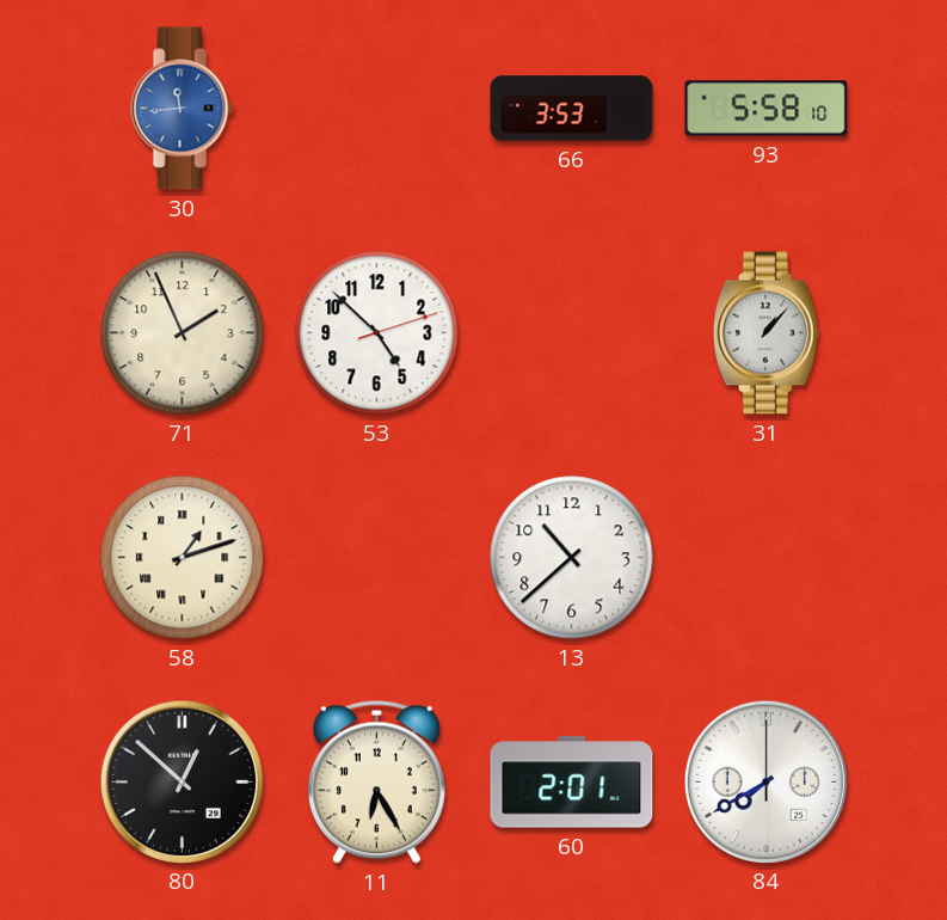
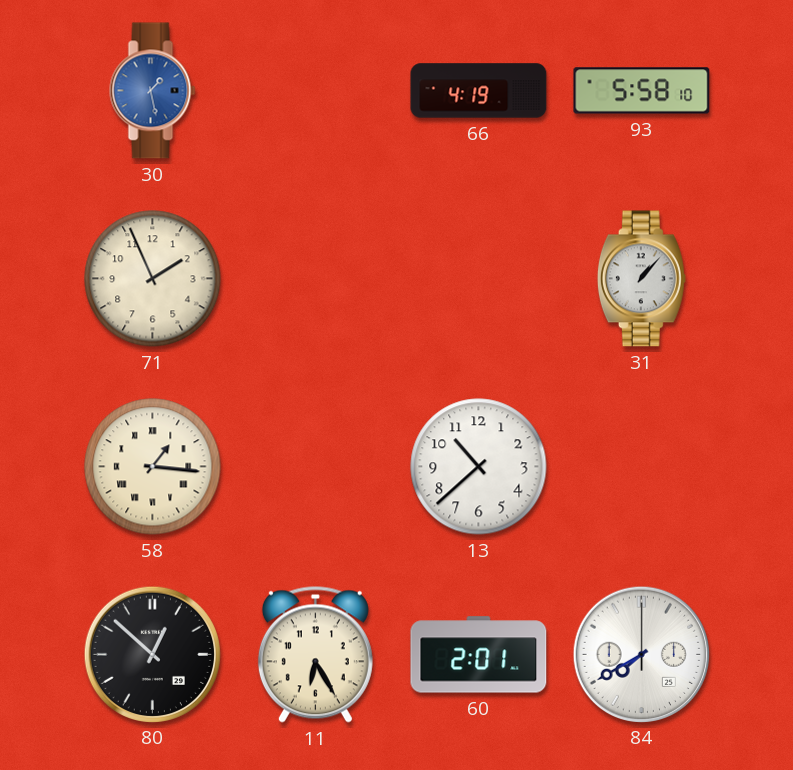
30: 11:44 -> 1:28 (153, 91)
66: 3:53 -> 4:19 (479, 91)
53: 4:52 -> none (377, 333)
58: 1:12 -> 1:16 (153, 467)
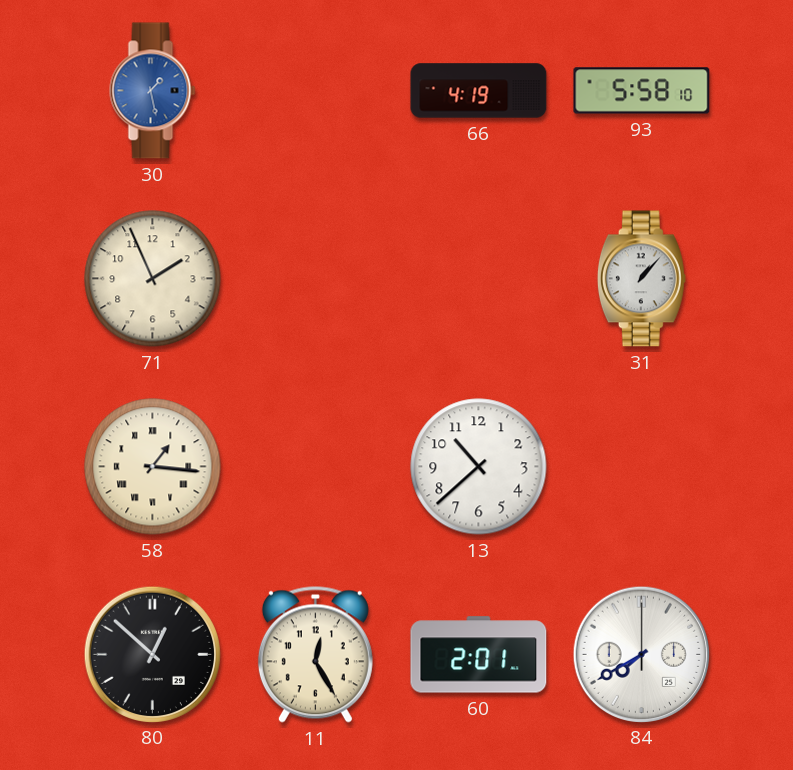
11: 6:25 -> 12:25 (315, 654)
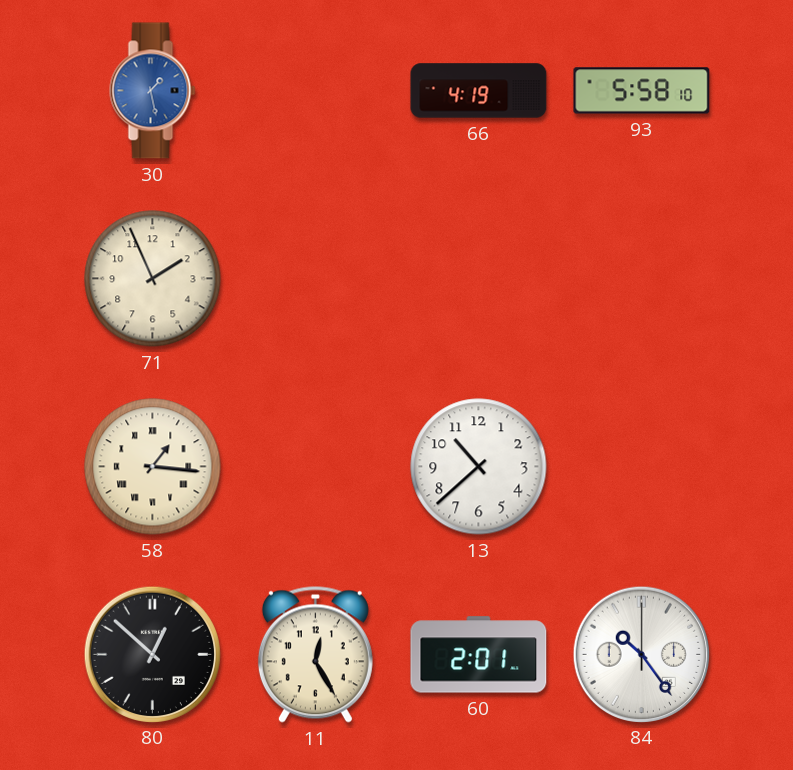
31: 1:07 -> none (641, 279)
84: 7:40 -> 10:24 (641, 654)
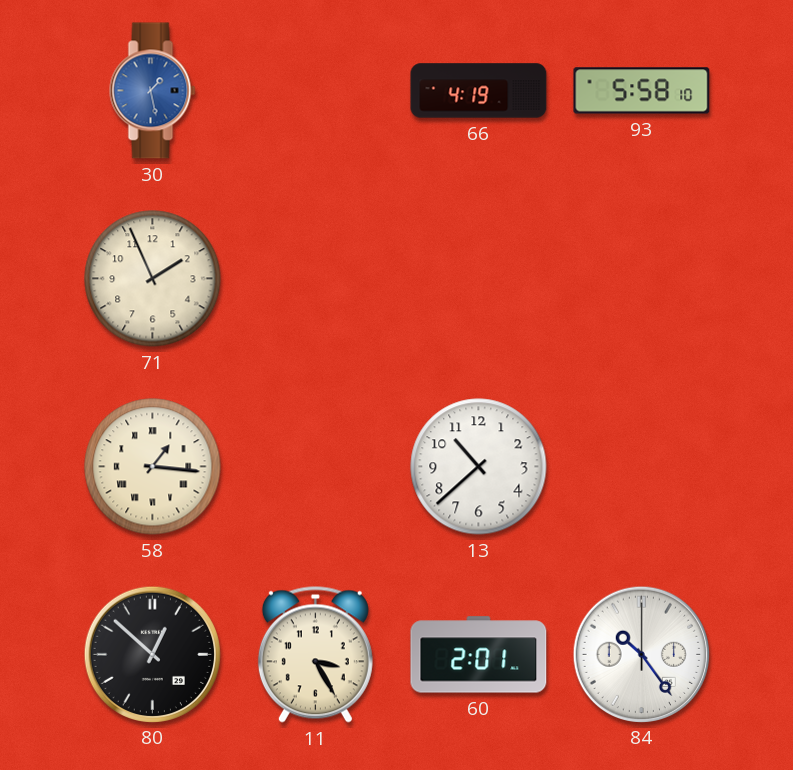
11: 12:25 -> 3:25 (315, 654)
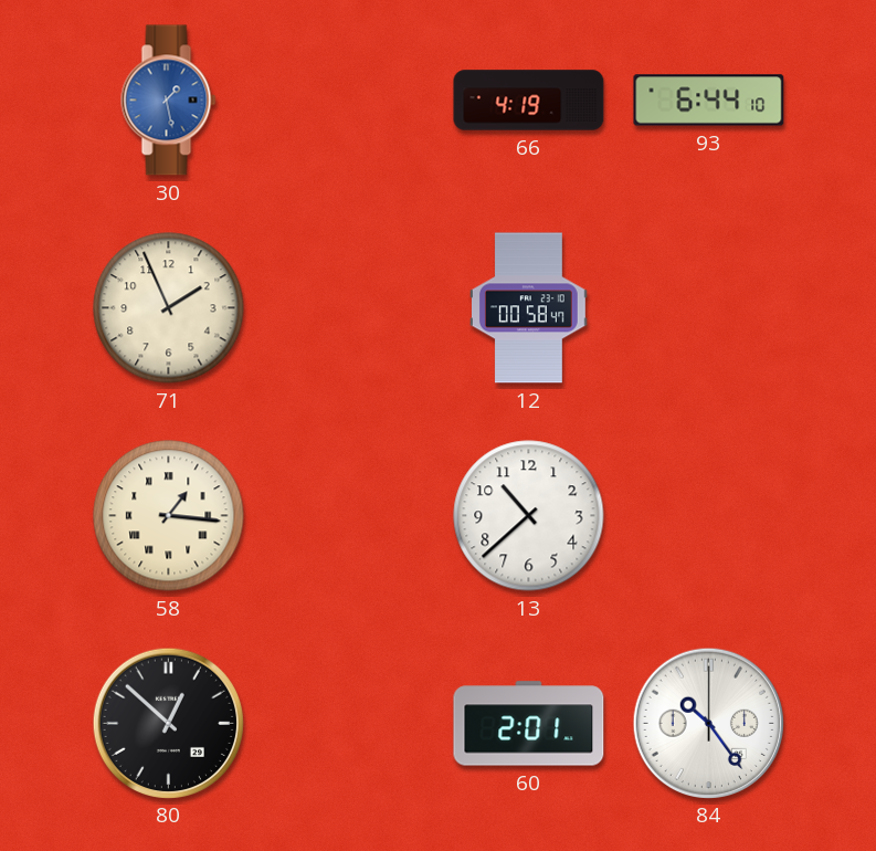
93: 5:58 -> 6:44 (709, 101)
12: none -> 00:58 (528, 308)
11: 3:25 -> none (315, 654)
